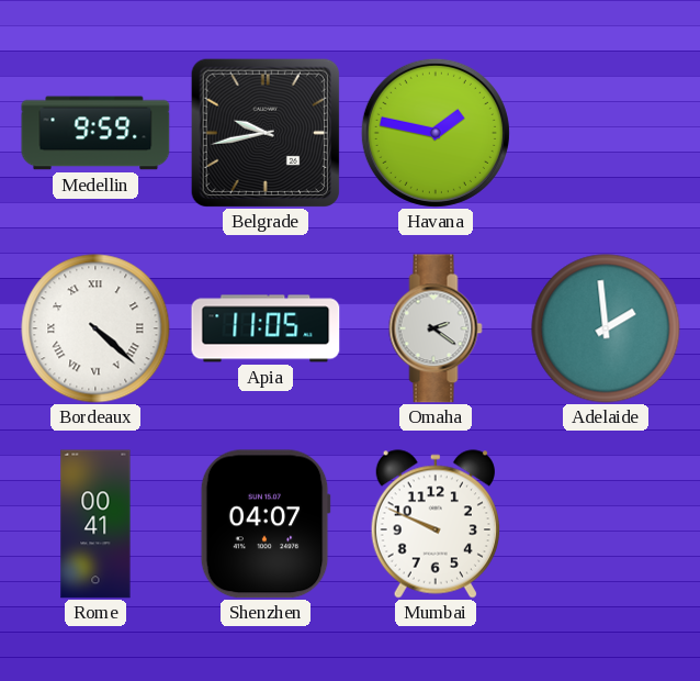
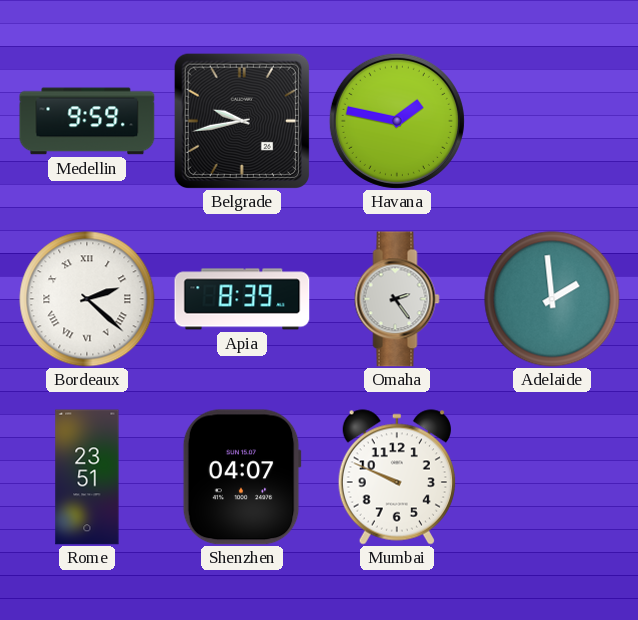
Bordeaux: 4:22 -> 2:22 (87, 299)
Apia: 11:05 -> 8:39 (242, 299)
Omaha: 2:21 -> 2:24 (397, 299)
Rome: 00:41 -> 23:51 (87, 477)
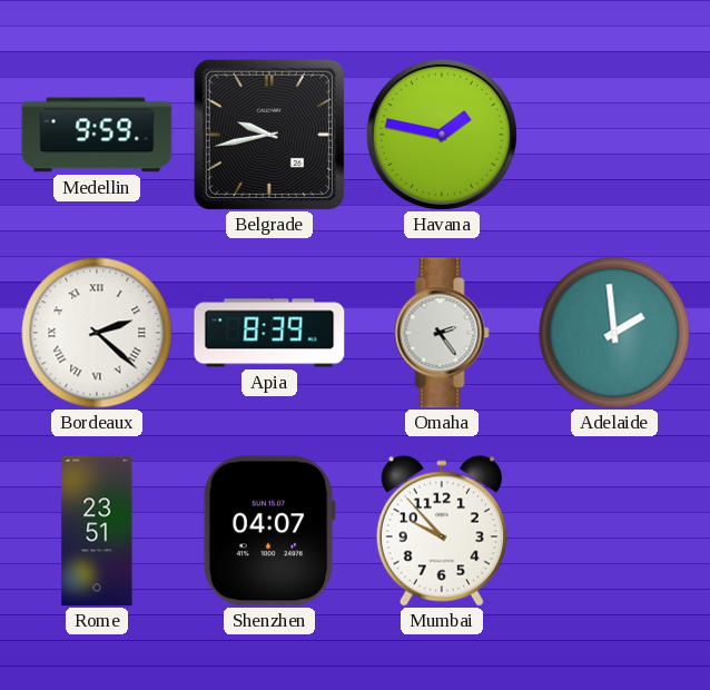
Mumbai: 9:49 -> 9:53 (442, 531)
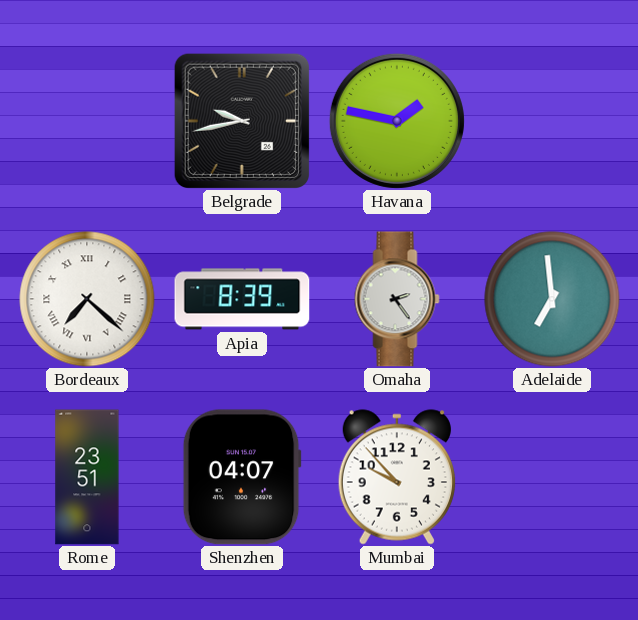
Medellin: 9:59 -> none (97, 135)
Bordeaux: 2:22 -> 7:22 (87, 299)
Adelaide: 1:59 -> 6:59 (552, 299)
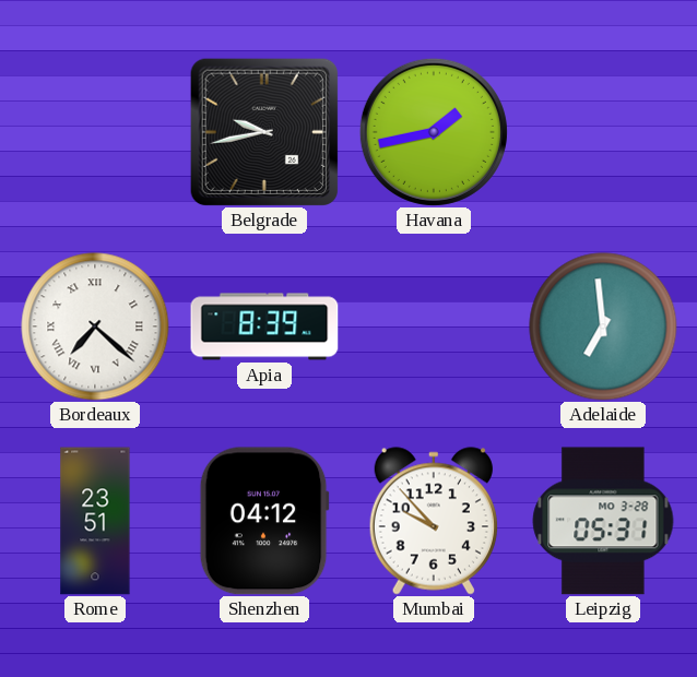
Havana: 1:47 -> 1:43 (434, 132)
Omaha: 2:24 -> none (397, 299)
Shenzhen: 04:07 -> 04:12 (264, 521)
Leipzig: none -> 05:31 (603, 521)
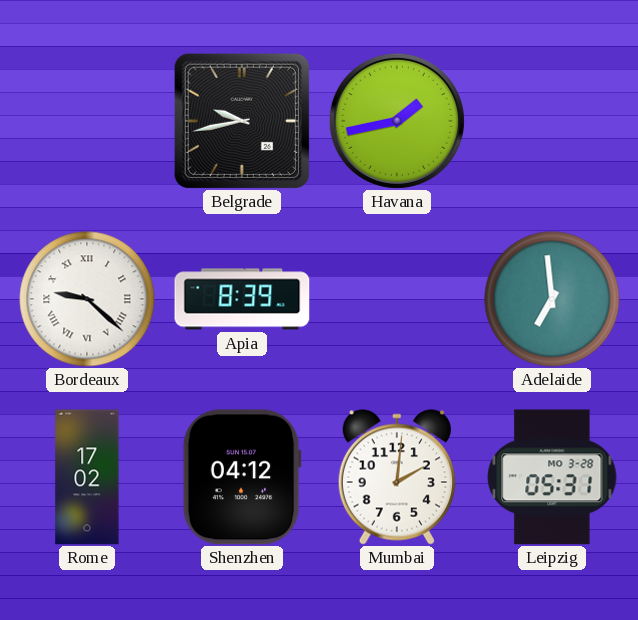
Bordeaux: 7:22 -> 9:22 (87, 299)
Rome: 23:51 -> 17:02 (87, 477)
Mumbai: 9:53 -> 2:01 (397, 477)
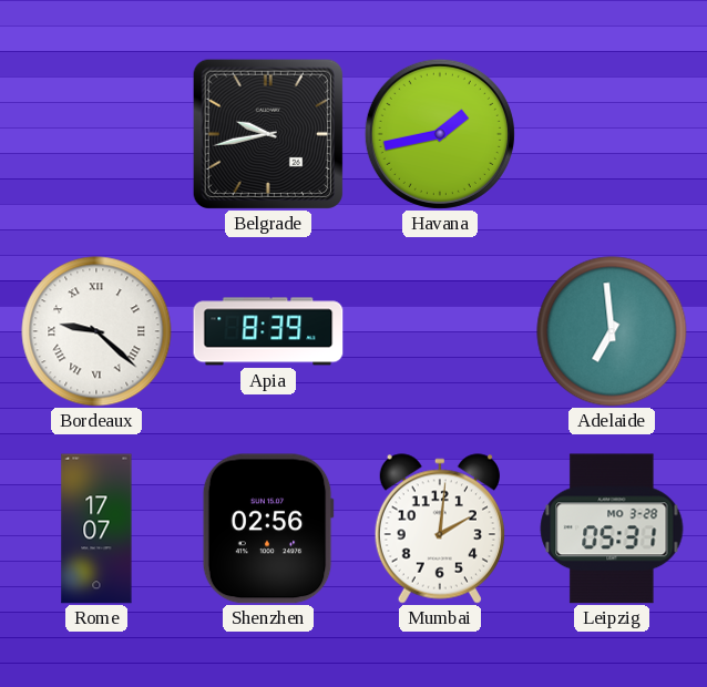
Rome: 17:02 -> 17:07 (96, 529)
Shenzhen: 04:12 -> 02:56 (268, 529)
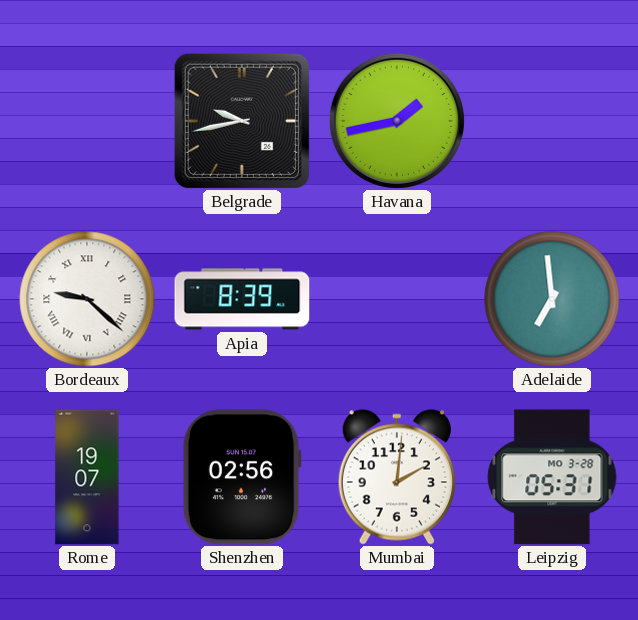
Rome: 17:07 -> 19:07 (87, 477)
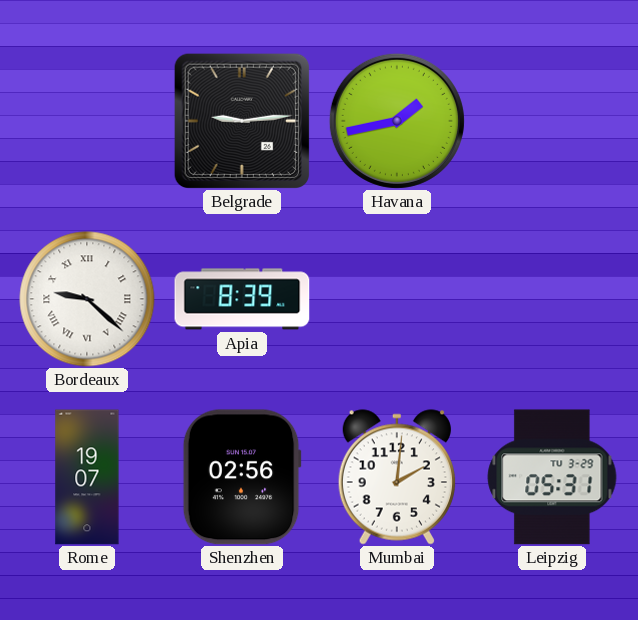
Belgrade: 9:43 -> 9:14 (241, 120)
Adelaide: 6:59 -> none (552, 299)
Leipzig date: MO 3-28 -> TU 3-29 (552, 477)
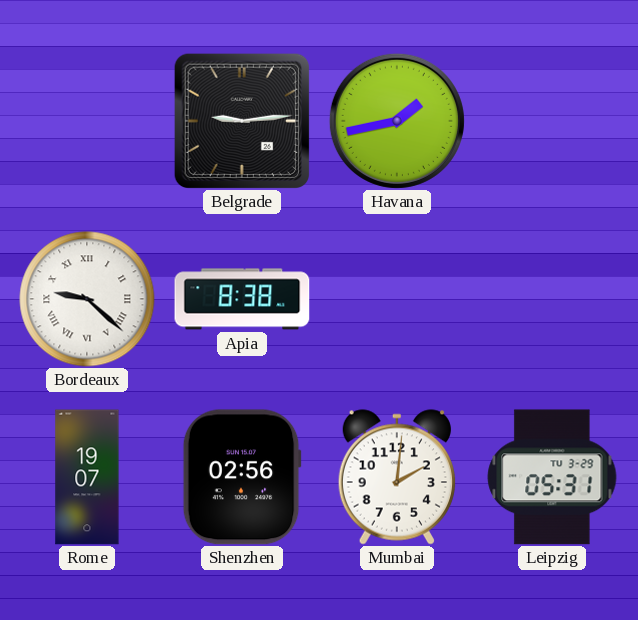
Apia: 8:39 -> 8:38 (242, 299)
